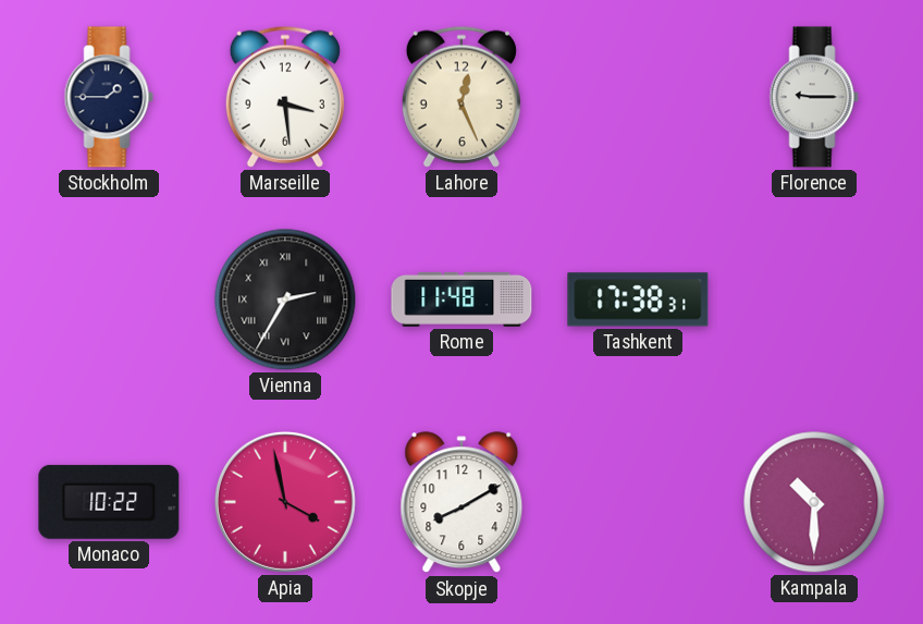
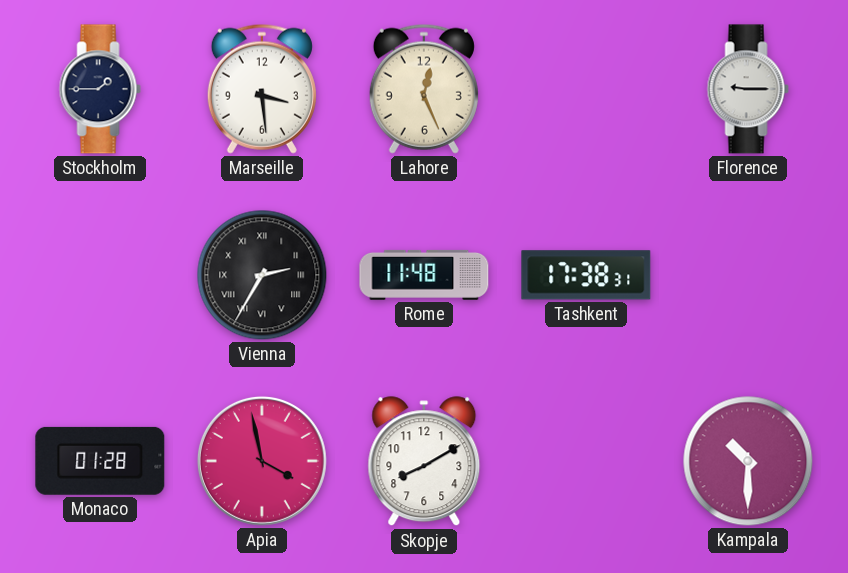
Monaco: 10:22 -> 01:28 (100, 461)
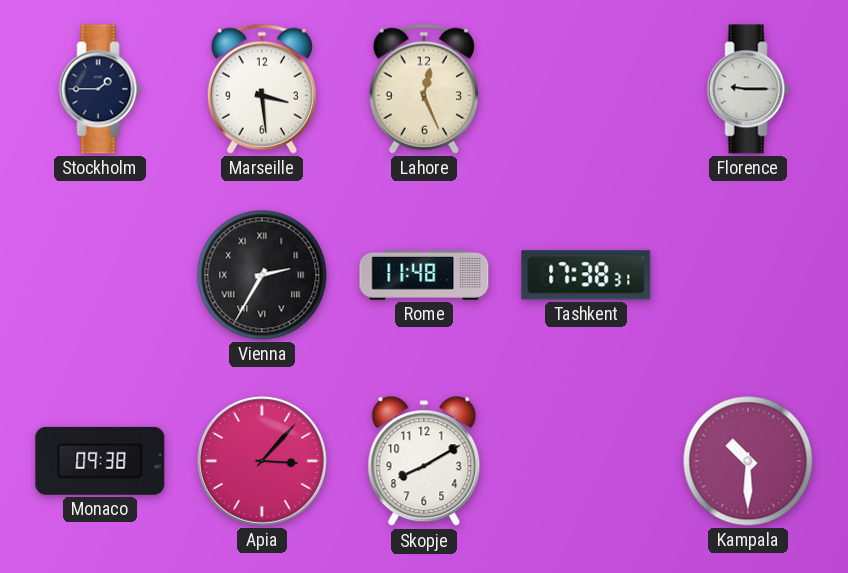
Monaco: 01:28 -> 09:38 (100, 461)
Apia: 3:58 -> 3:07 (262, 461)
